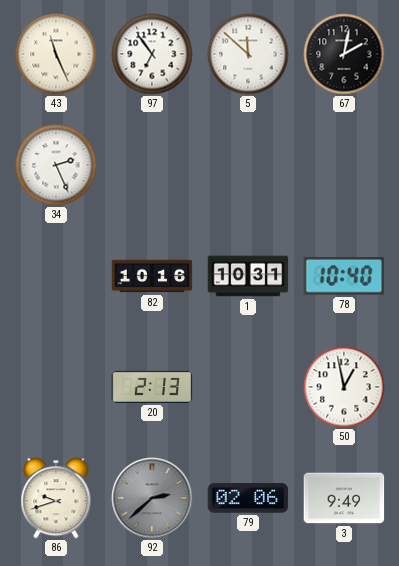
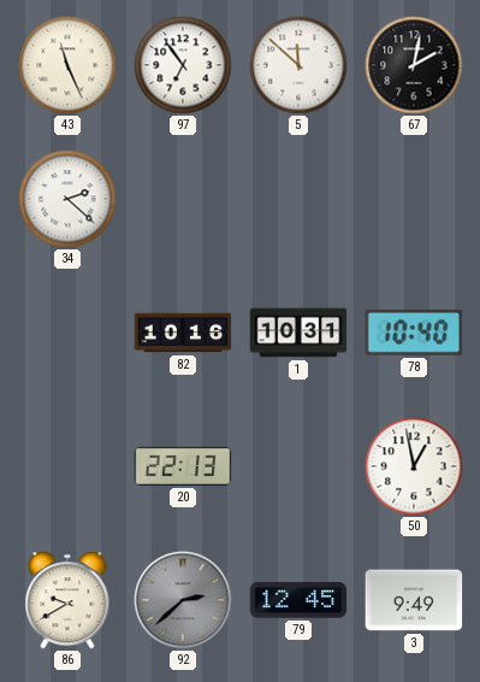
34: 2:26 -> 2:22 (67, 199)
20: 2:13 -> 22:13 (183, 466)
86: 9:42 -> 9:40 (67, 600)
79: 02:06 -> 12:45 (298, 600)
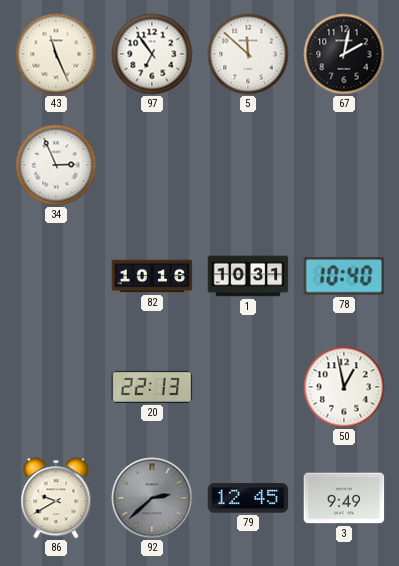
34: 2:22 -> 2:56 (56, 165)
